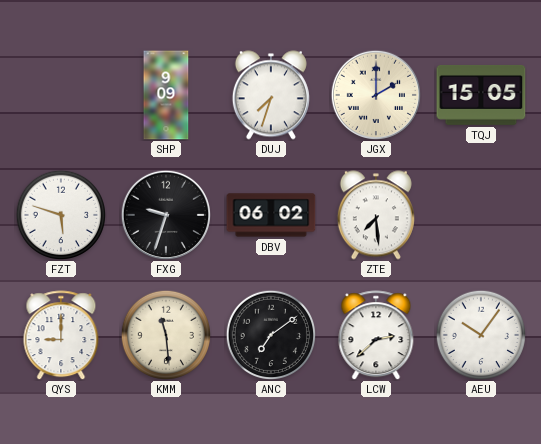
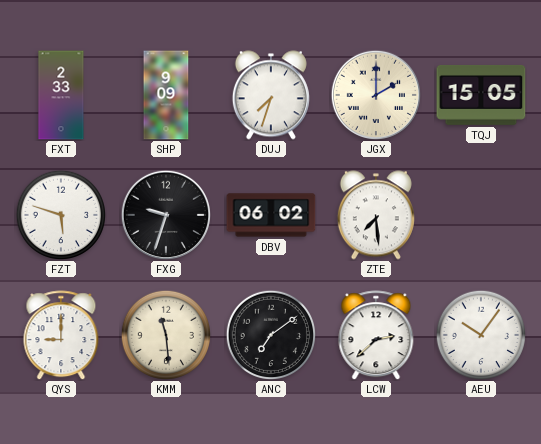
FXT: none -> 2:33 (61, 95)
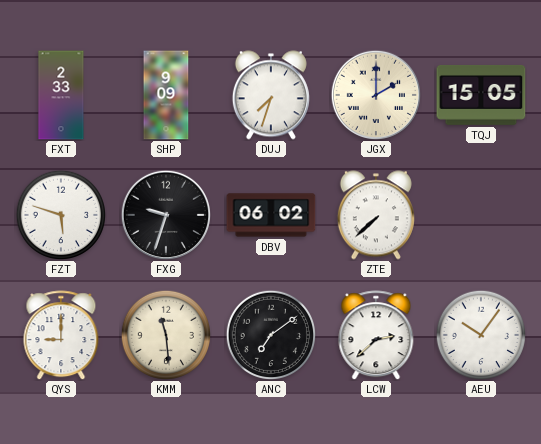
ZTE: 7:29 -> 7:38 (376, 215)
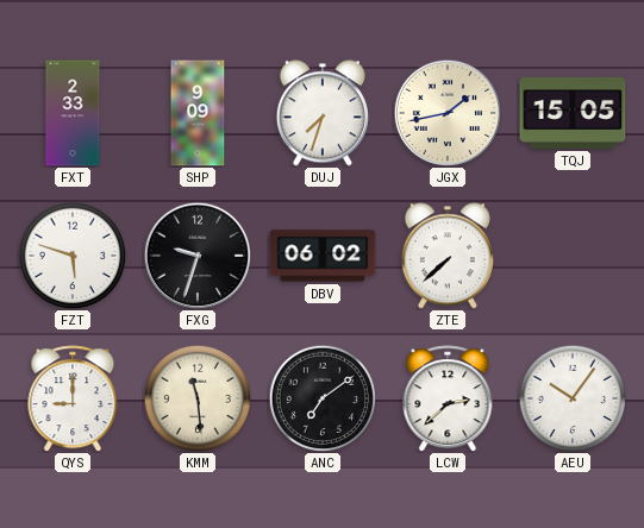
JGX: 2:00 -> 1:43 (446, 112)
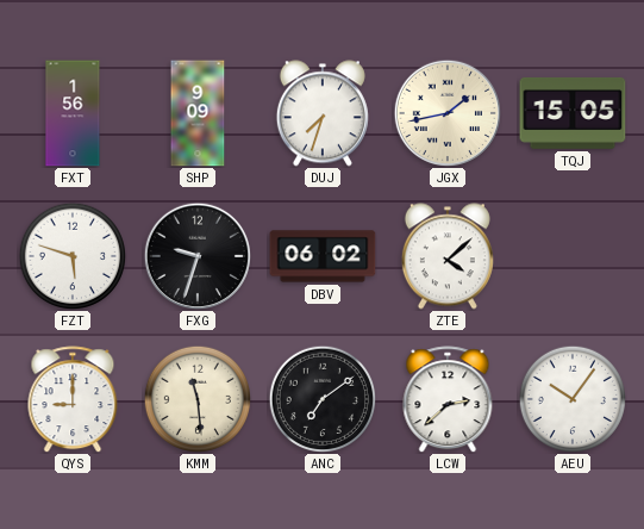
FXT: 2:33 -> 1:56 (73, 113)
ZTE: 7:38 -> 4:08 (448, 256)
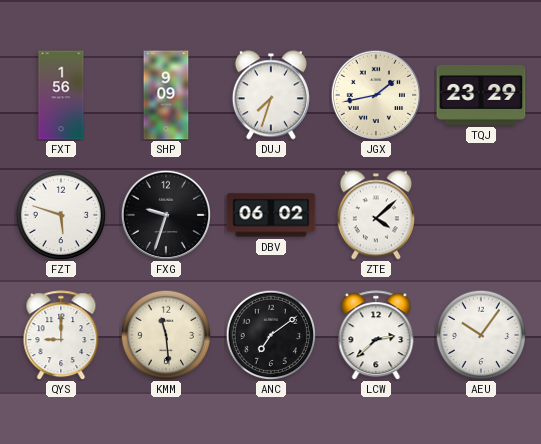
TQJ: 15:05 -> 23:29 (481, 95)
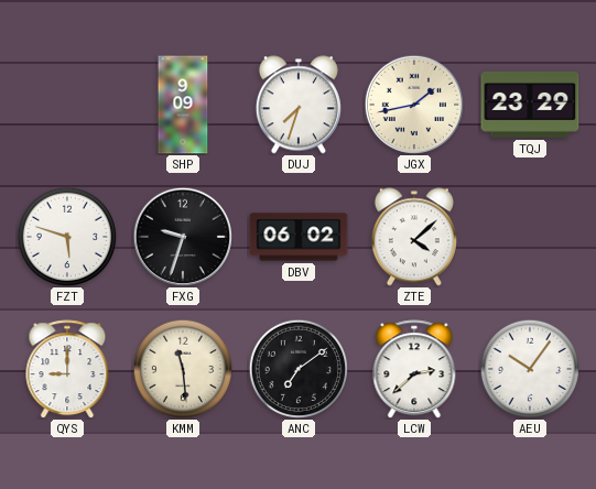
FXT: 1:56 -> none (61, 95)
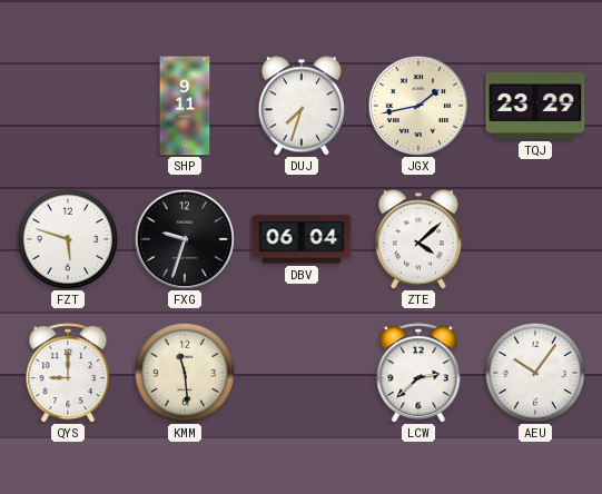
SHP: 9:09 -> 9:11 (185, 106)
DBV: 06:02 -> 06:04 (302, 239)
ANC: 7:09 -> none (297, 368)
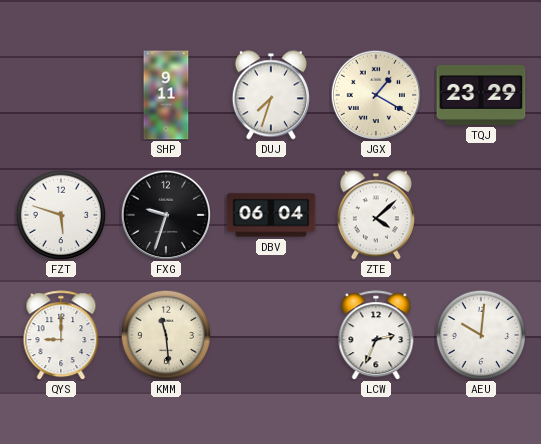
JGX: 1:43 -> 1:20 (375, 94)
LCW: 2:38 -> 2:34 (376, 335)
AEU: 10:06 -> 10:01 (480, 334)
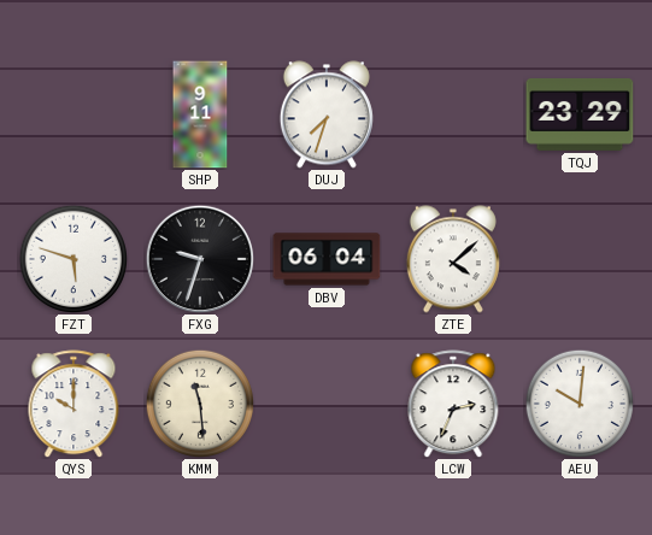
JGX: 1:20 -> none (375, 94)
QYS: 9:00 -> 10:00 (74, 404)
